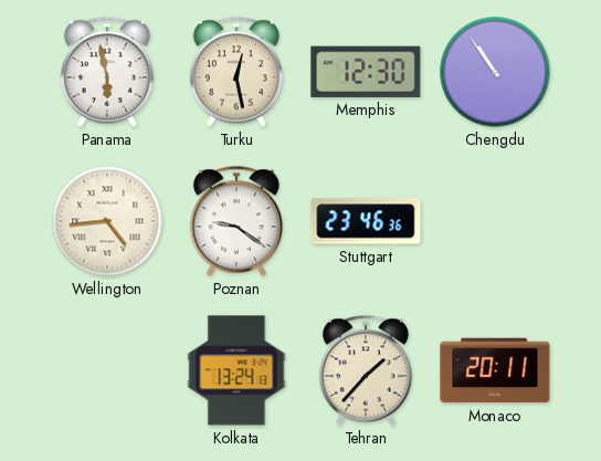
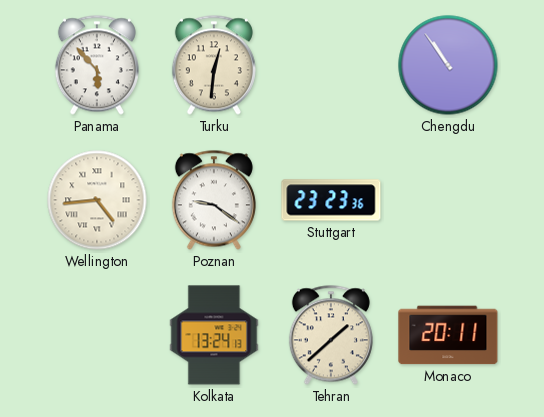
Panama: 5:58 -> 5:53 (97, 65)
Turku: 12:28 -> 12:31 (214, 65)
Memphis: 12:30 -> none (366, 72)
Stuttgart: 23:46 -> 23:23 (331, 200)
Tehran: 1:37 -> 1:38 (331, 335)
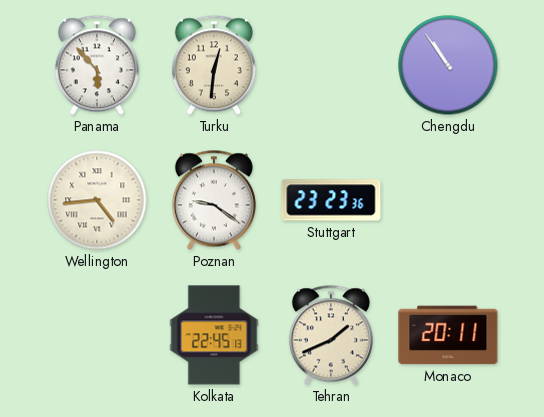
Kolkata: 13:24 -> 22:45 (214, 335)
Tehran: 1:38 -> 1:41 (331, 335)
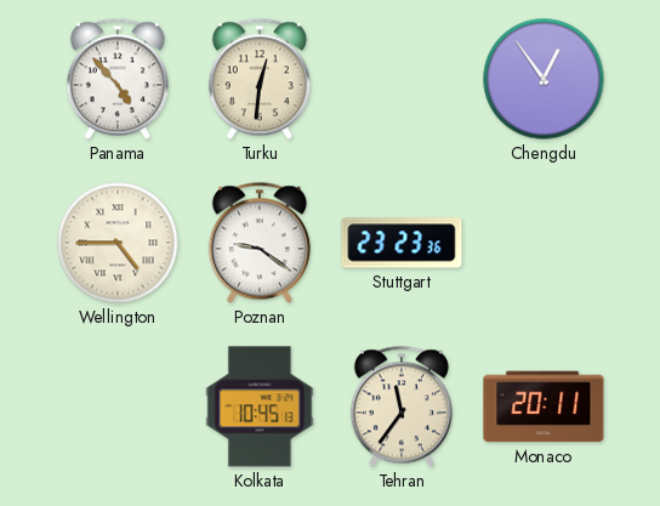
Panama: 5:53 -> 4:53 (118, 79)
Chengdu: 10:54 -> 12:54 (544, 79)
Wellington: 4:44 -> 4:45 (118, 243)
Kolkata: 22:45 -> 10:45 (260, 406)
Tehran: 1:41 -> 11:36 (402, 406)
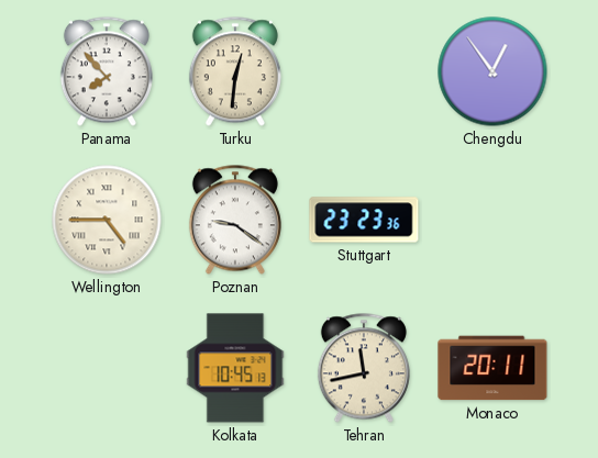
Panama: 4:53 -> 7:53 (107, 71)
Tehran: 11:36 -> 11:43 (364, 368)
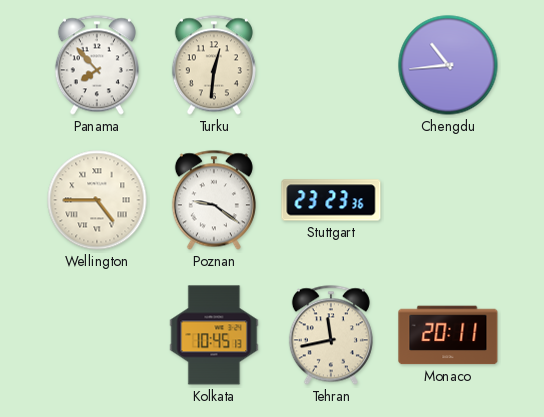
Chengdu: 12:54 -> 10:44 (448, 65)
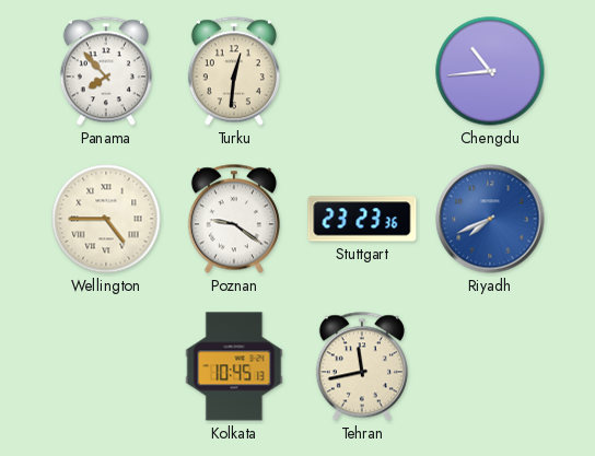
Riyadh: none -> 7:41 (490, 219)
Monaco: 20:11 -> none (448, 335)
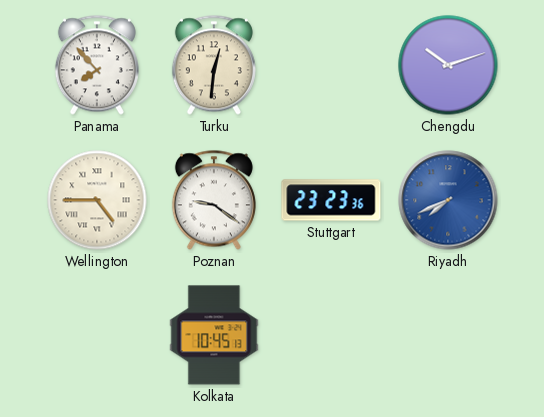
Chengdu: 10:44 -> 10:12 (448, 65)
Tehran: 11:43 -> none (362, 366)
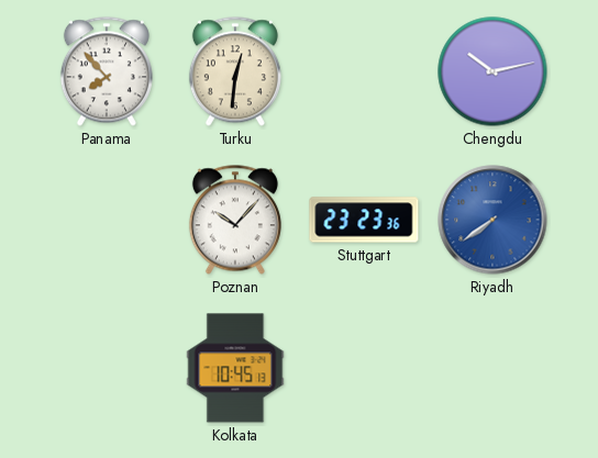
Chengdu: 10:12 -> 10:13 (492, 71)
Wellington: 4:45 -> none (97, 200)
Poznan: 9:21 -> 10:07 (235, 220)
Riyadh: 7:41 -> 7:39 (492, 220)
